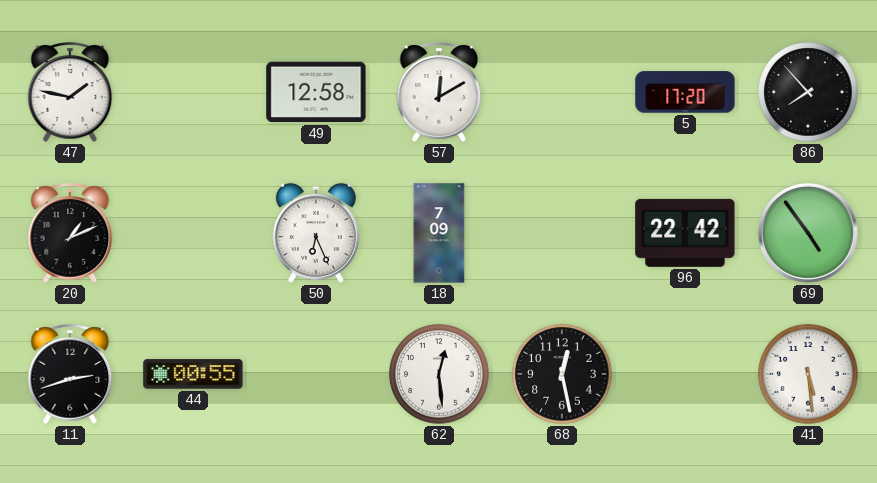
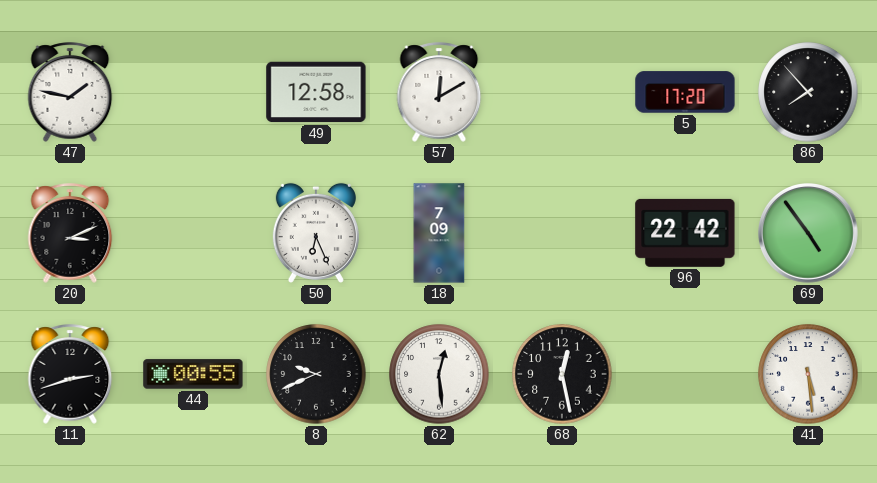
20: 1:11 -> 3:11 (70, 233)
8: none -> 9:41 (316, 374)
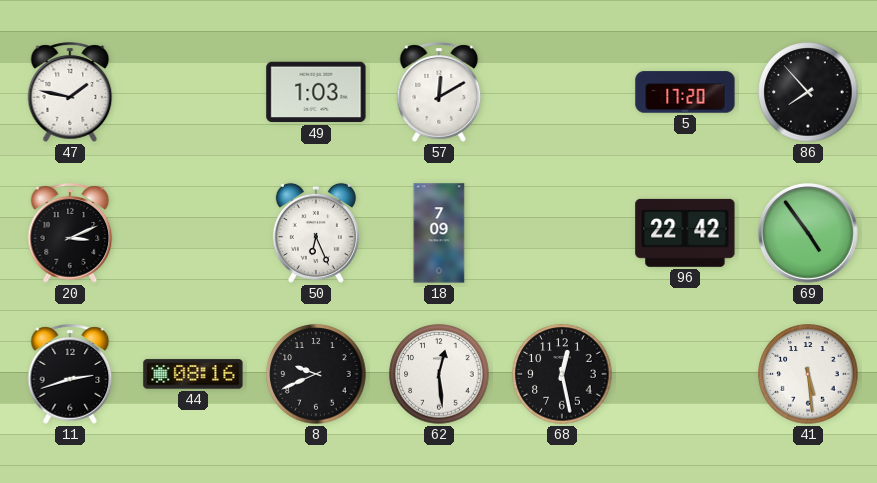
49: 12:58 -> 1:03 (316, 92)
44: 00:55 -> 08:16 (193, 374)
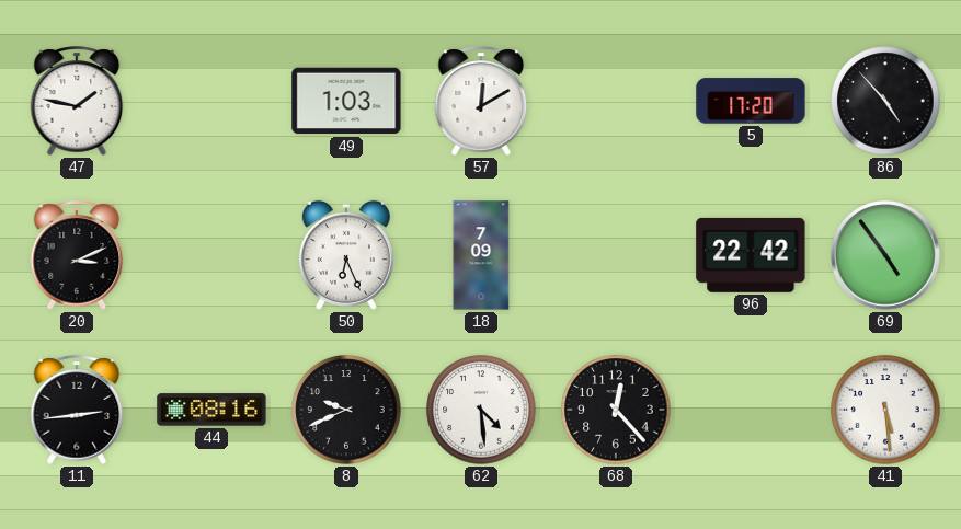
86: 7:53 -> 4:53 (885, 101)
11: 2:42 -> 2:44 (77, 410)
62: 12:29 -> 4:29 (481, 410)
68: 12:28 -> 12:23 (616, 410)
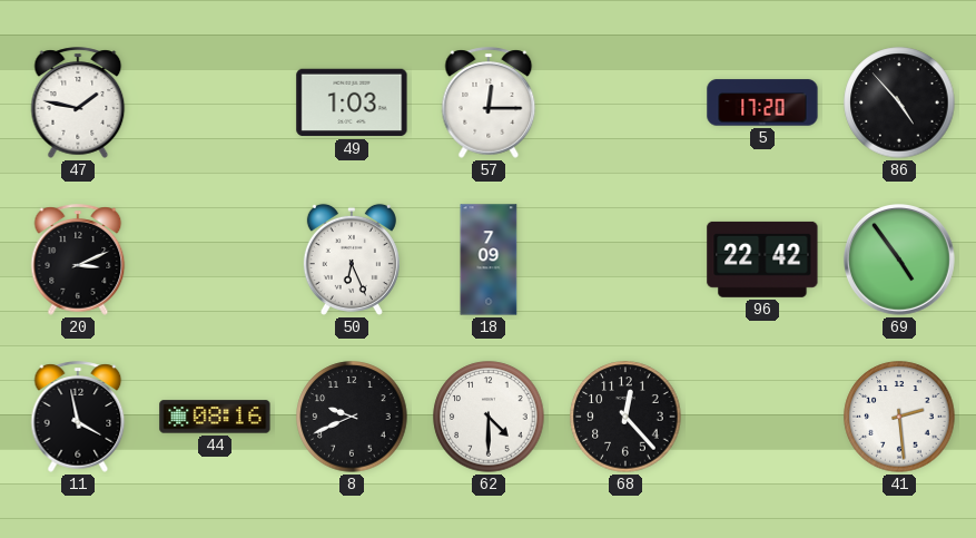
57: 12:10 -> 12:15 (489, 102)
11: 2:44 -> 3:58 (78, 417)
62: 4:29 -> 4:30 (489, 417)
41: 5:29 -> 2:29 (899, 417)
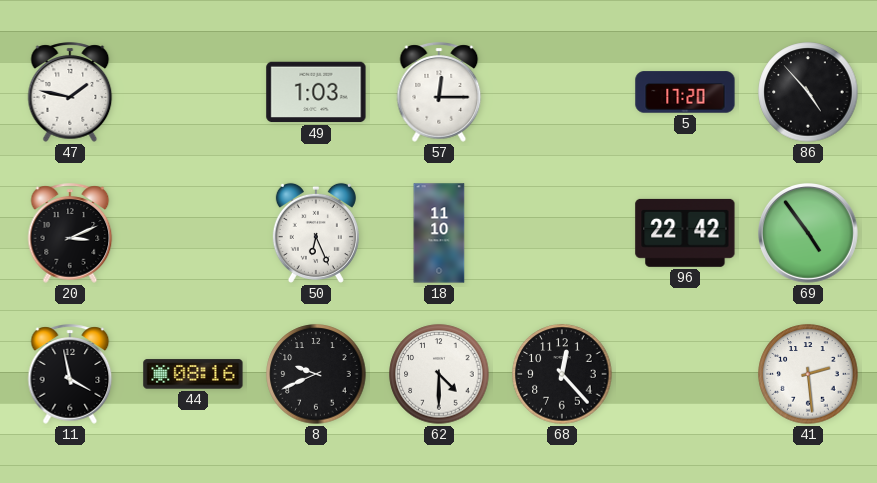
18: 7:09 -> 11:10 (439, 233)
